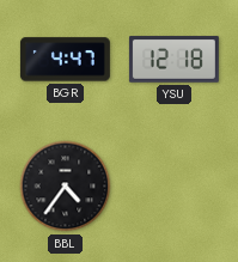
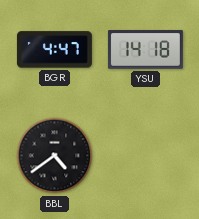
YSU: 12:18 -> 14:18 (145, 50)
BBL: 4:36 -> 4:39 (55, 156)
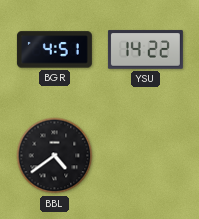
BGR: 4:47 -> 4:51 (54, 50)
YSU: 14:18 -> 14:22 (145, 50)
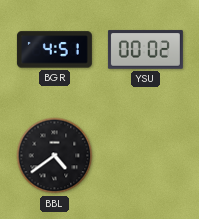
YSU: 14:22 -> 00:02 (145, 50)
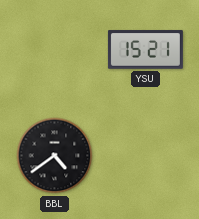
BGR: 4:51 -> none (54, 50)
YSU: 00:02 -> 15:21 (145, 50)
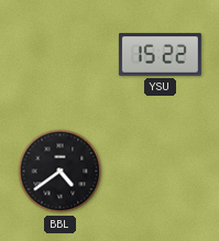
YSU: 15:21 -> 15:22 (160, 55)
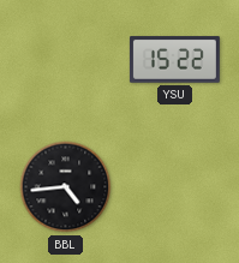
BBL: 4:39 -> 4:44 (66, 187)
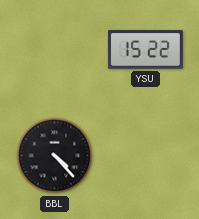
BBL: 4:44 -> 4:23 (55, 156)
